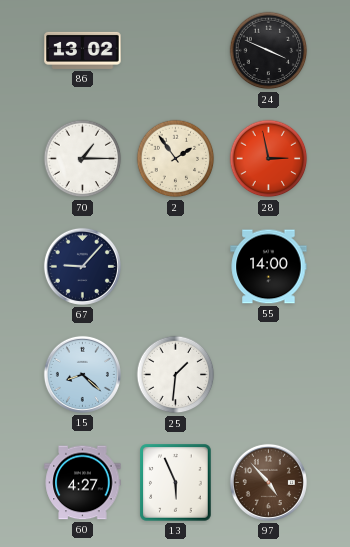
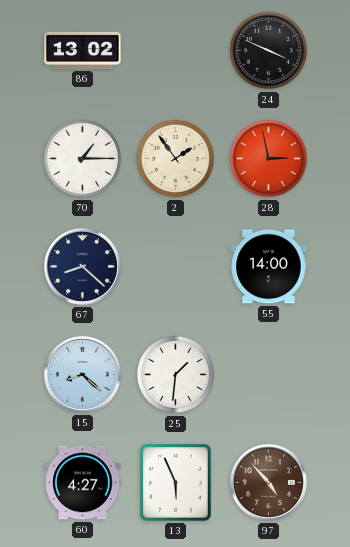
67: 9:07 -> 8:22 (82, 266)
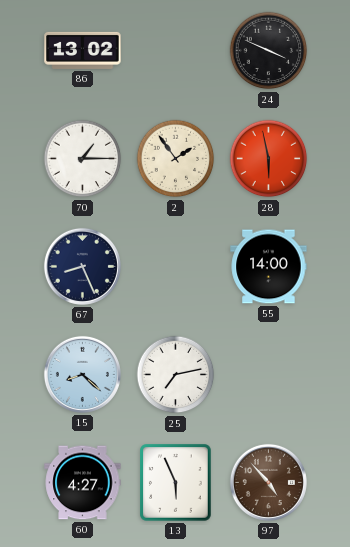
28: 2:58 -> 5:58 (269, 159)
67: 8:22 -> 8:26 (82, 266)
25: 1:31 -> 7:13 (176, 375)
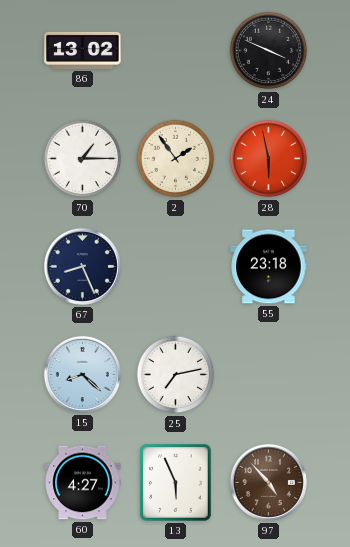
55: 14:00 -> 23:18 (269, 267)
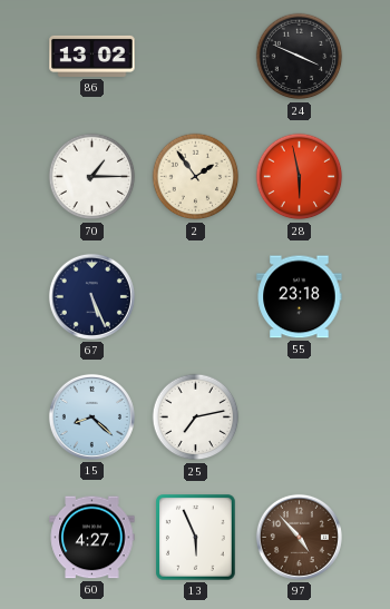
67: 8:26 -> 5:26 (91, 296)
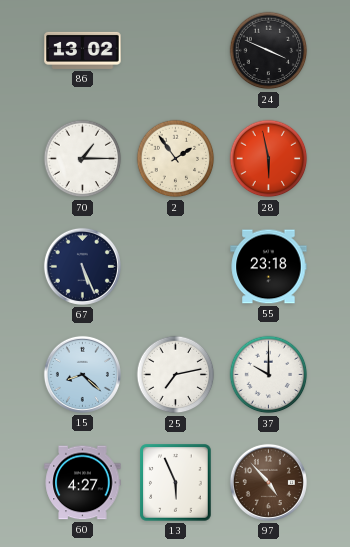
37: none -> 10:00 (269, 375)
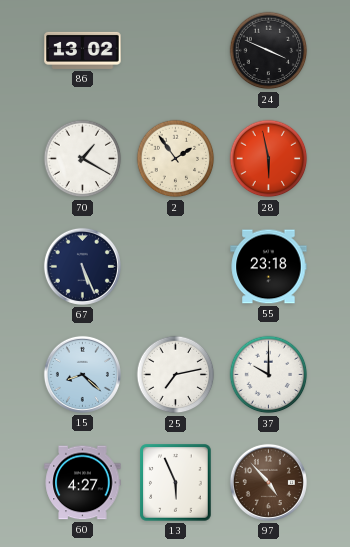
70: 1:15 -> 1:20 (83, 159)
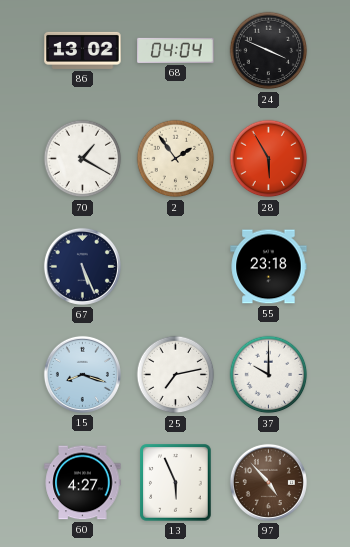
68: none -> 04:04 (176, 50)
28: 5:58 -> 5:55 (269, 159)
15: 8:22 -> 8:18 (82, 374)
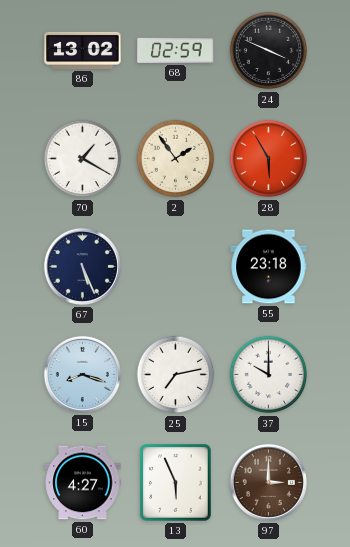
68: 04:04 -> 02:59 (176, 50)
97: 4:53 -> 3:00 (268, 482)
